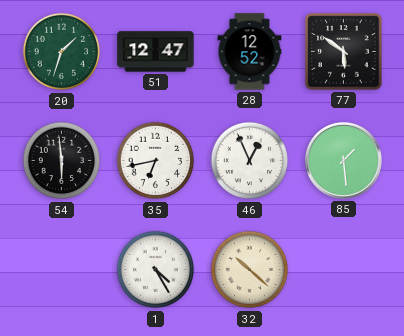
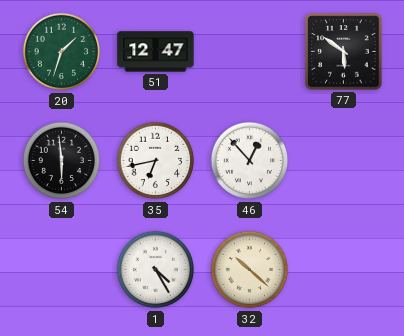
28: 12:52 -> none (250, 52)
46: 12:56 -> 12:53 (250, 161)
85: 1:29 -> none (343, 160)
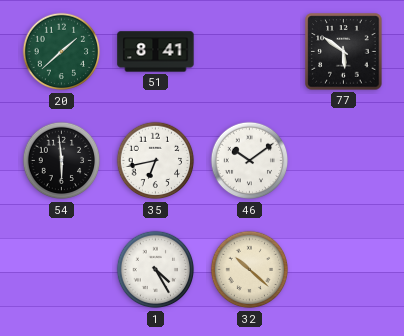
20: 1:33 -> 1:38 (62, 52)
51: 12:47 -> 8:41 (156, 52)
46: 12:53 -> 10:09 (250, 161)
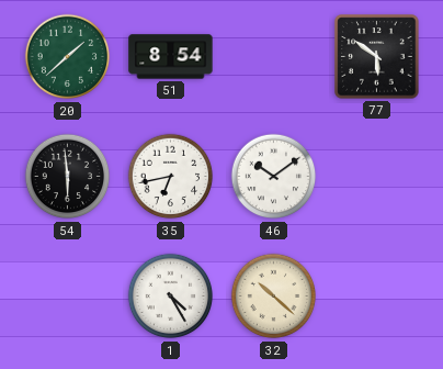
51: 8:41 -> 8:54 (171, 57)
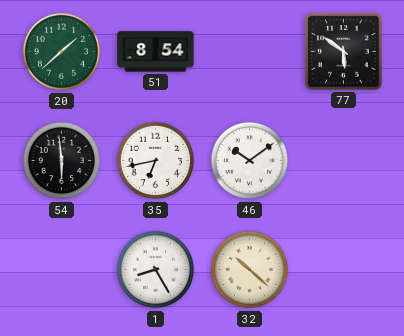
1: 4:25 -> 8:25 (156, 270)
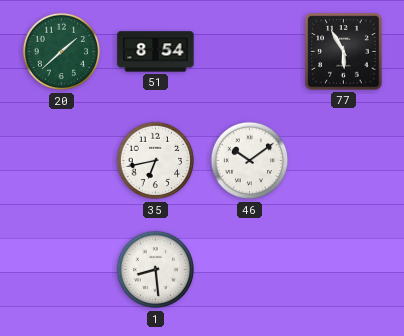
77: 5:51 -> 5:55 (344, 52)
54: 5:59 -> none (62, 161)
1: 8:25 -> 8:29 (156, 270)
32: 10:22 -> none (250, 270)
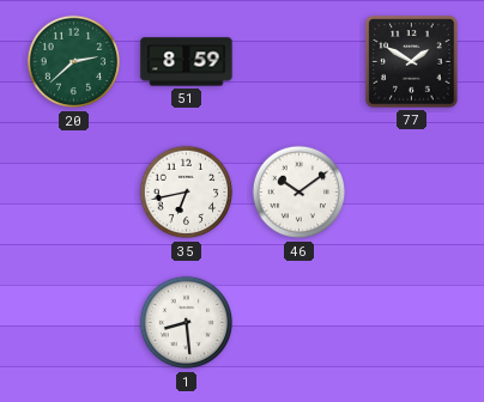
20: 1:38 -> 2:38 (74, 62)
51: 8:54 -> 8:59 (187, 62)
77: 5:55 -> 1:50 (412, 62)
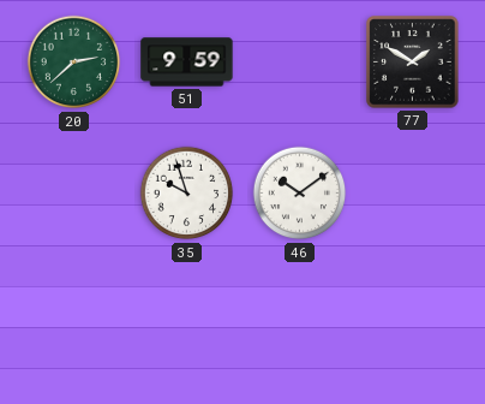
51: 8:59 -> 9:59 (187, 63)
35: 6:43 -> 9:57 (187, 194)
1: 8:29 -> none (187, 323)
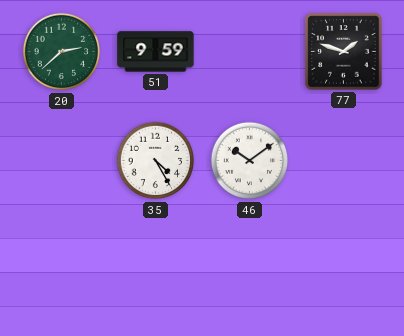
77: 1:50 -> 1:48 (344, 52)
35: 9:57 -> 4:25 (156, 161)
